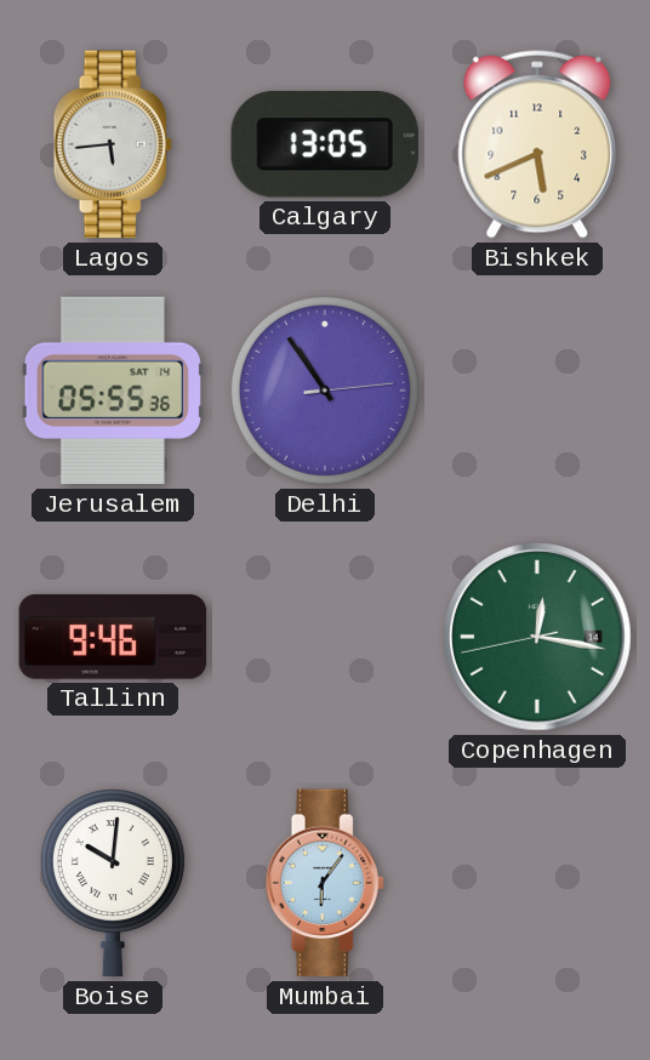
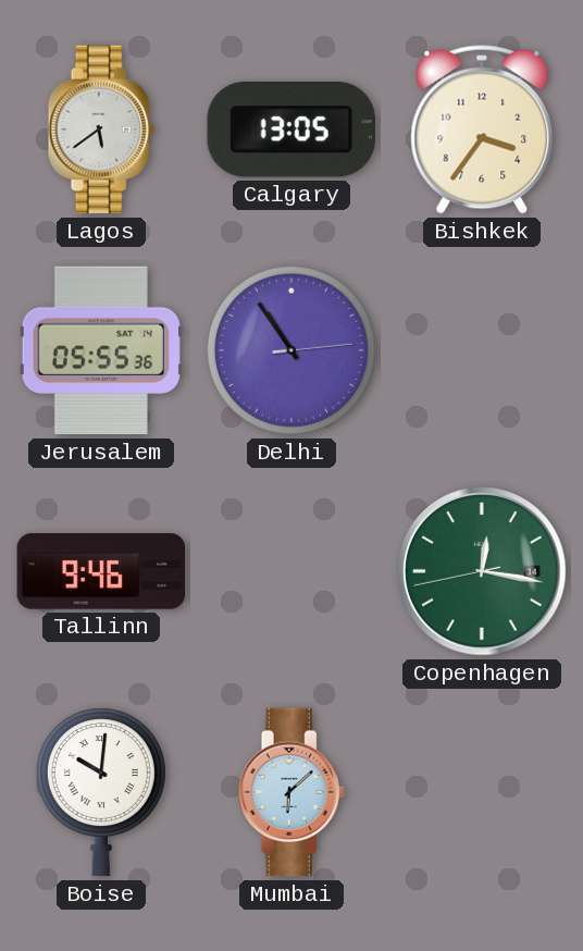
Lagos: 5:44 -> 5:39 (101, 129)
Bishkek: 5:41 -> 3:36 (482, 129)
Mumbai: 6:06 -> 6:08 (291, 792)
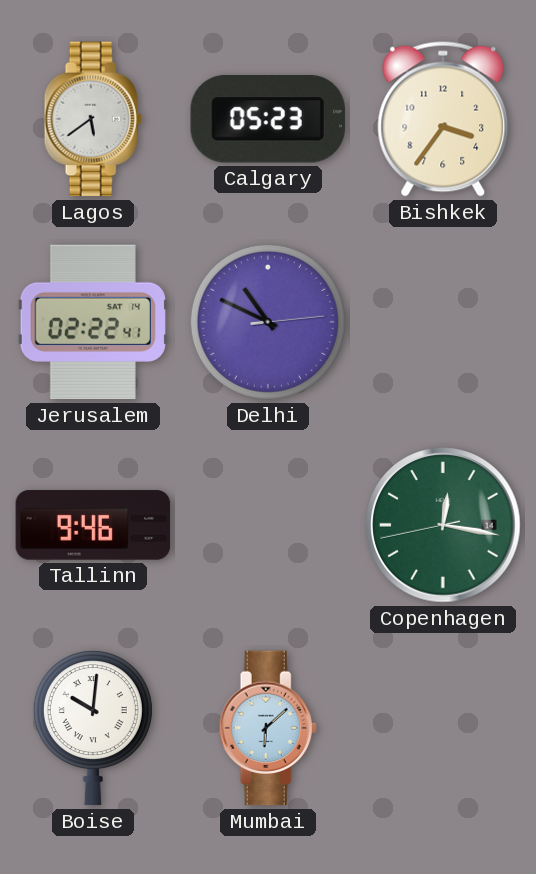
Calgary: 13:05 -> 05:23 (268, 119)
Jerusalem: 05:55 -> 02:22 (93, 322)
Delhi: 10:54 -> 10:49 (268, 322)
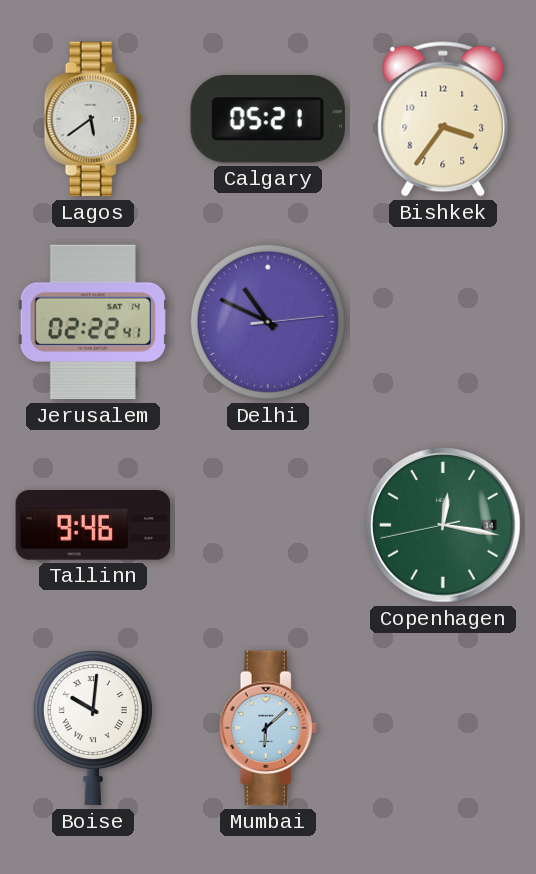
Calgary: 05:23 -> 05:21 (268, 119)
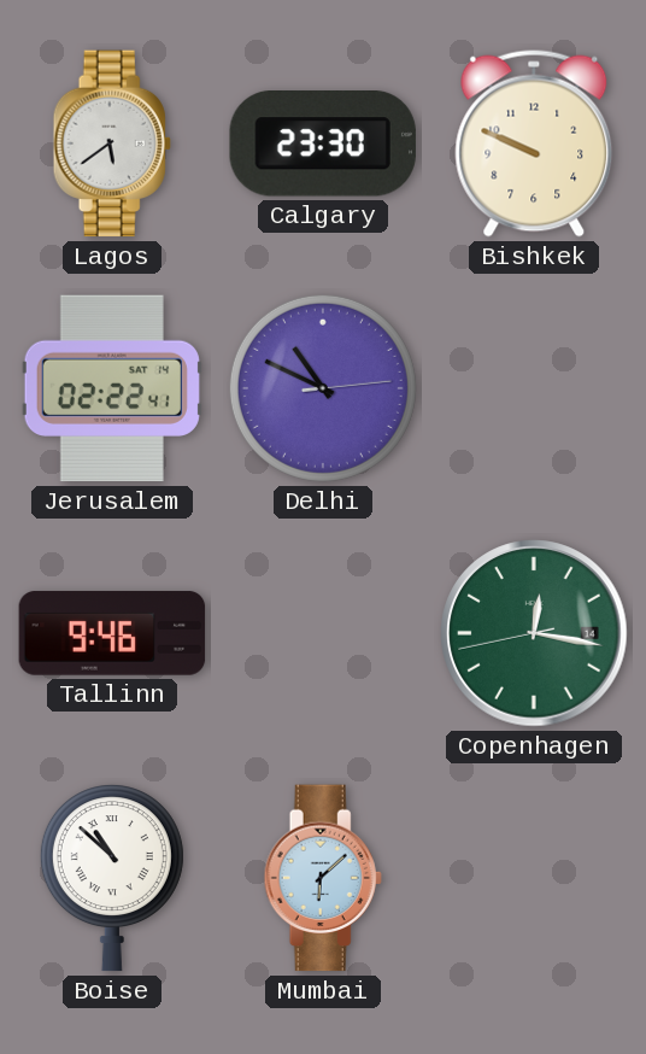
Calgary: 05:21 -> 23:30 (323, 144)
Bishkek: 3:36 -> 9:49 (534, 144)
Boise: 10:01 -> 10:52 (112, 878)
